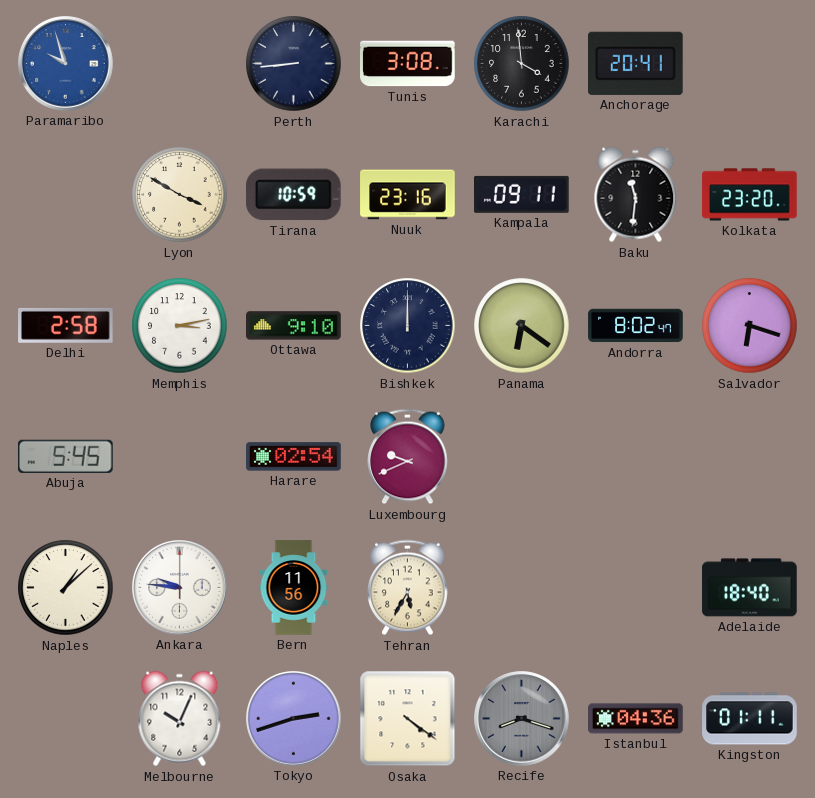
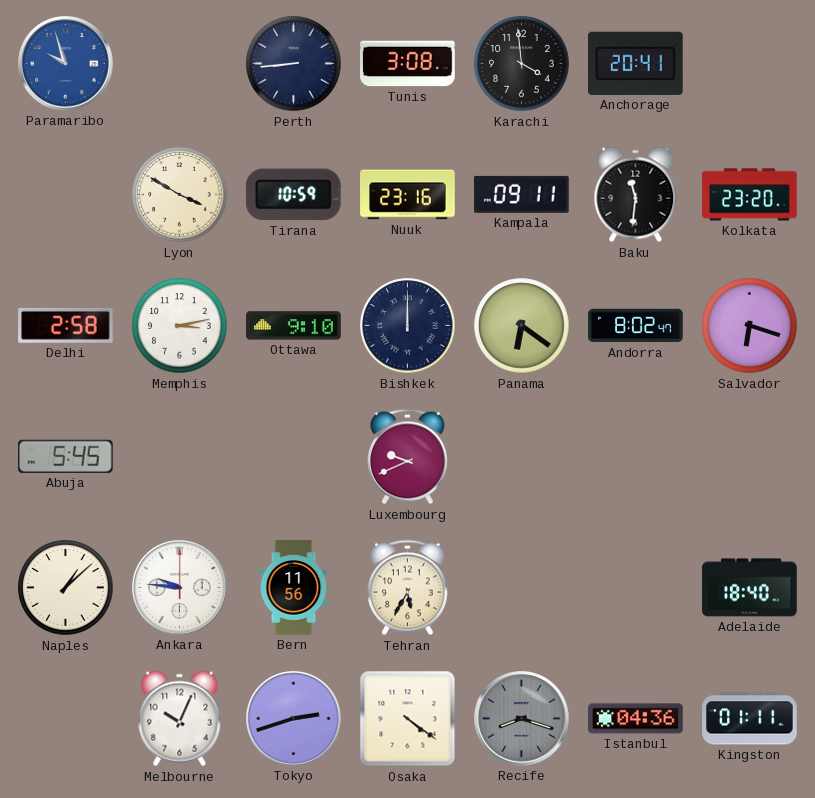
Harare: 02:54 -> none (294, 457)
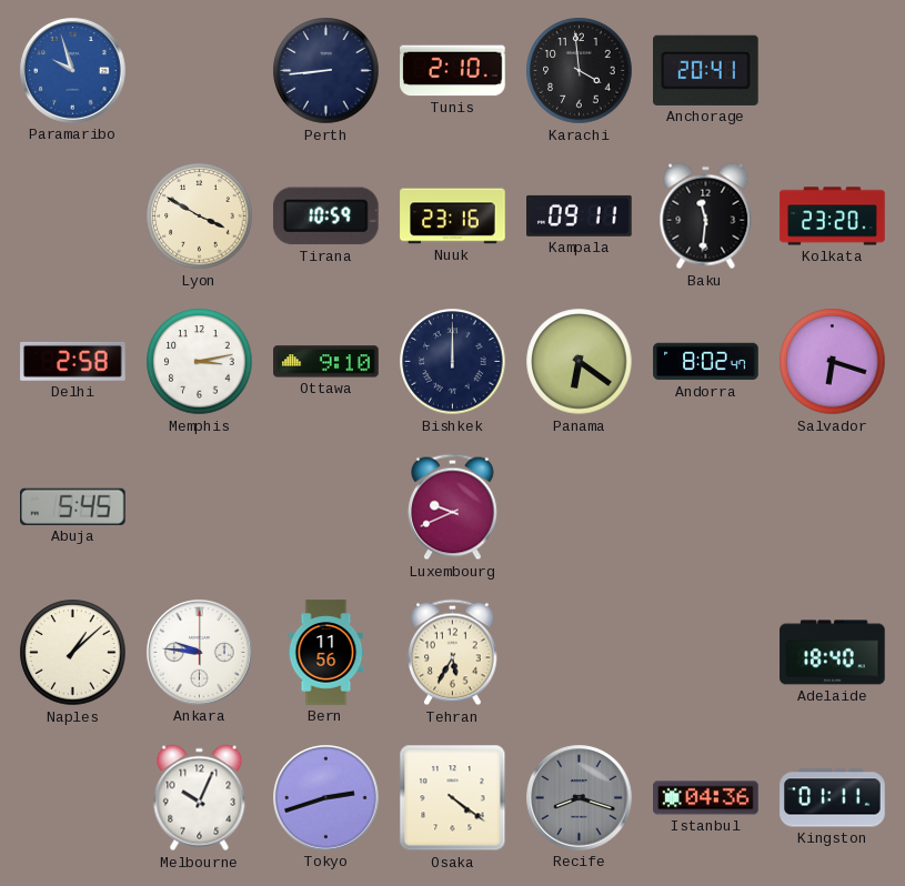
Tunis: 3:08 -> 2:10 (453, 71)
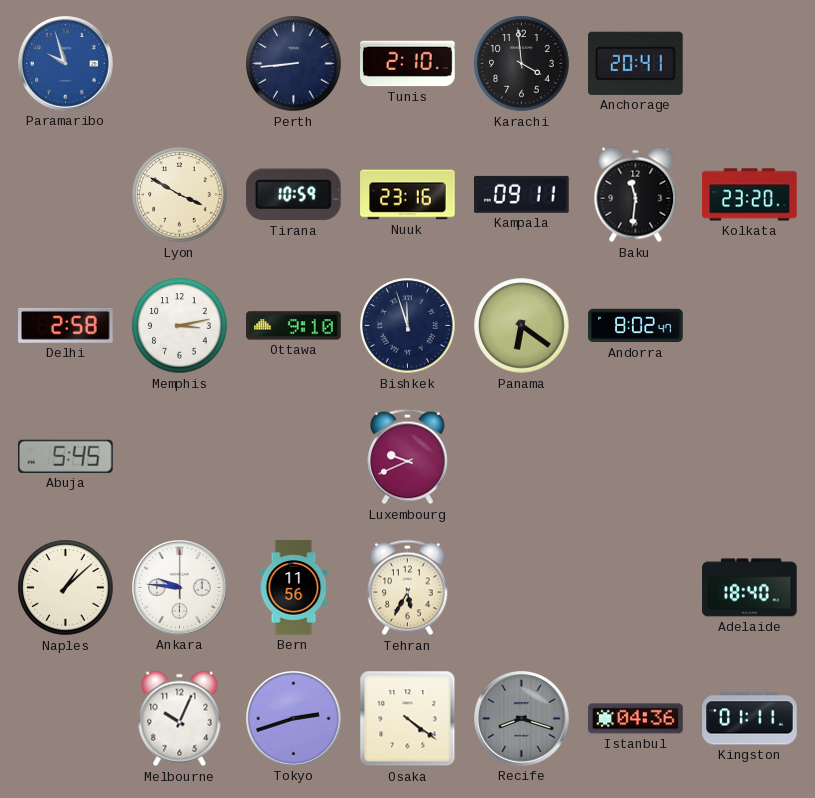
Bishkek: 12:00 -> 11:57 (408, 326)
Salvador: 6:18 -> none (833, 362)
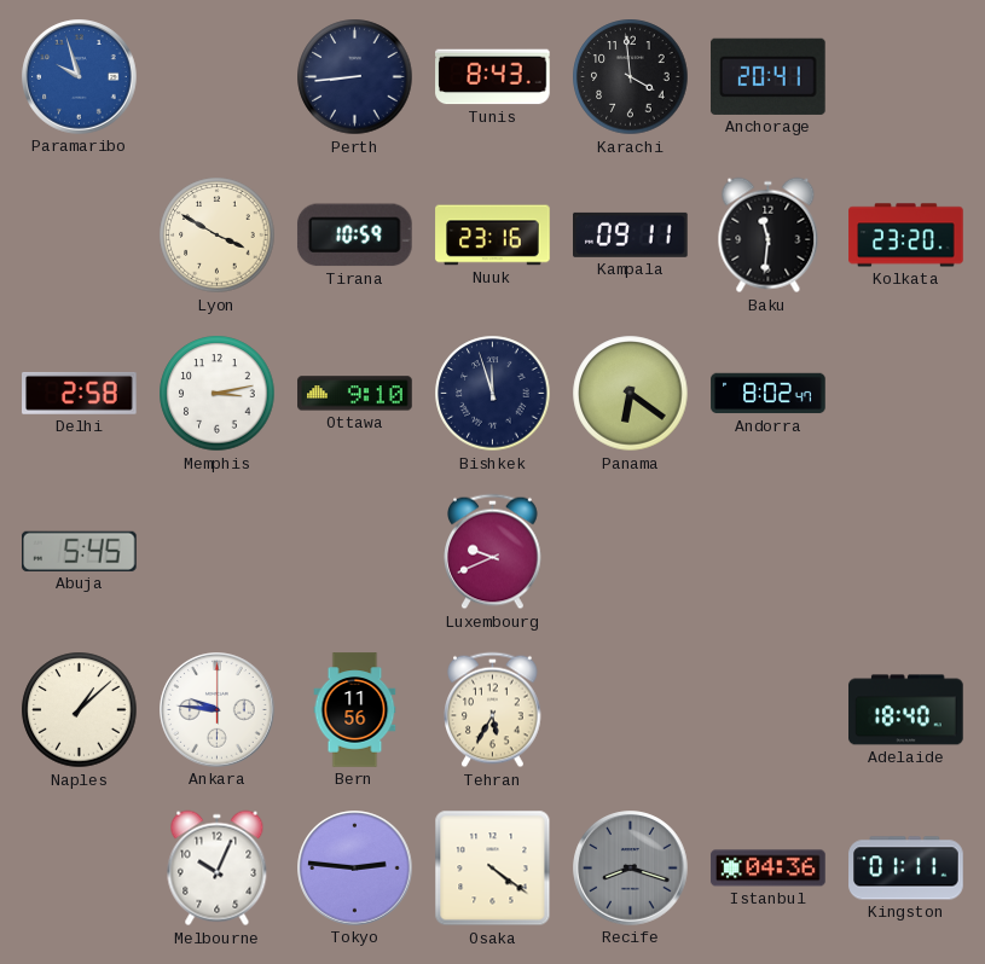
Tunis: 2:10 -> 8:43 (493, 77)
Tokyo: 2:42 -> 2:46 (355, 869)
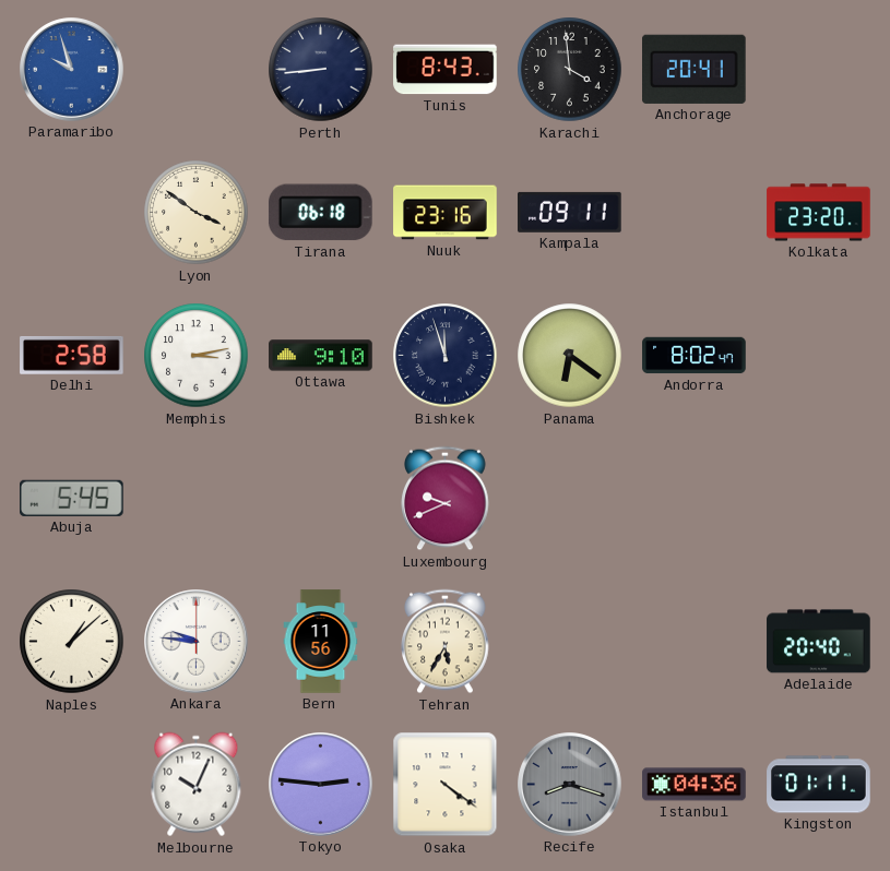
Lyon: 3:50 -> 3:51 (197, 213)
Tirana: 10:59 -> 06:18 (320, 213)
Baku: 11:31 -> none (769, 236)
Adelaide: 18:40 -> 20:40 (819, 642)
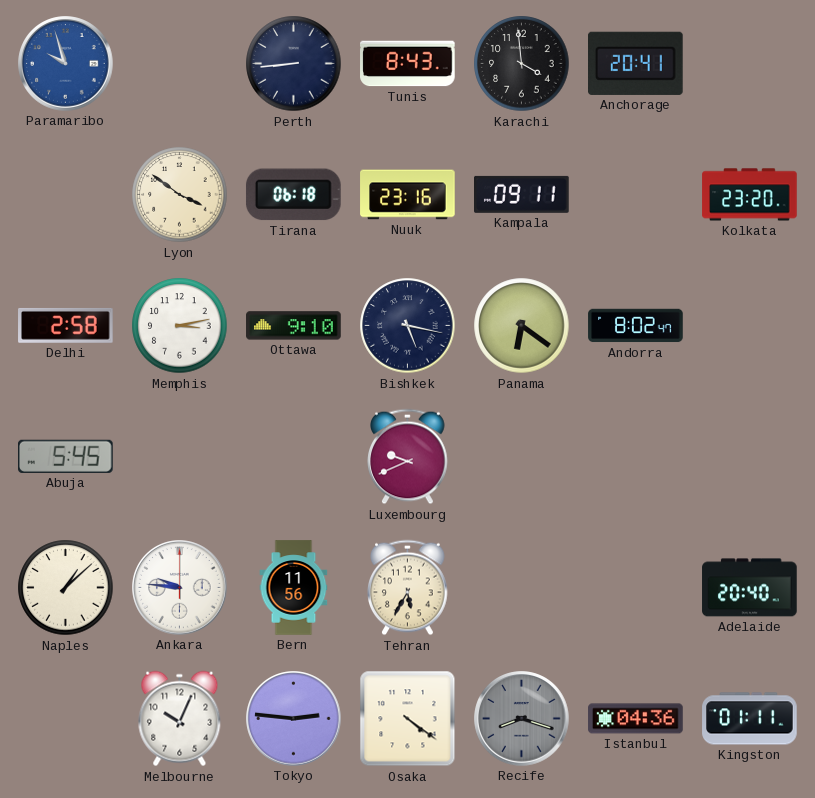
Bishkek: 11:57 -> 5:17 (408, 326)
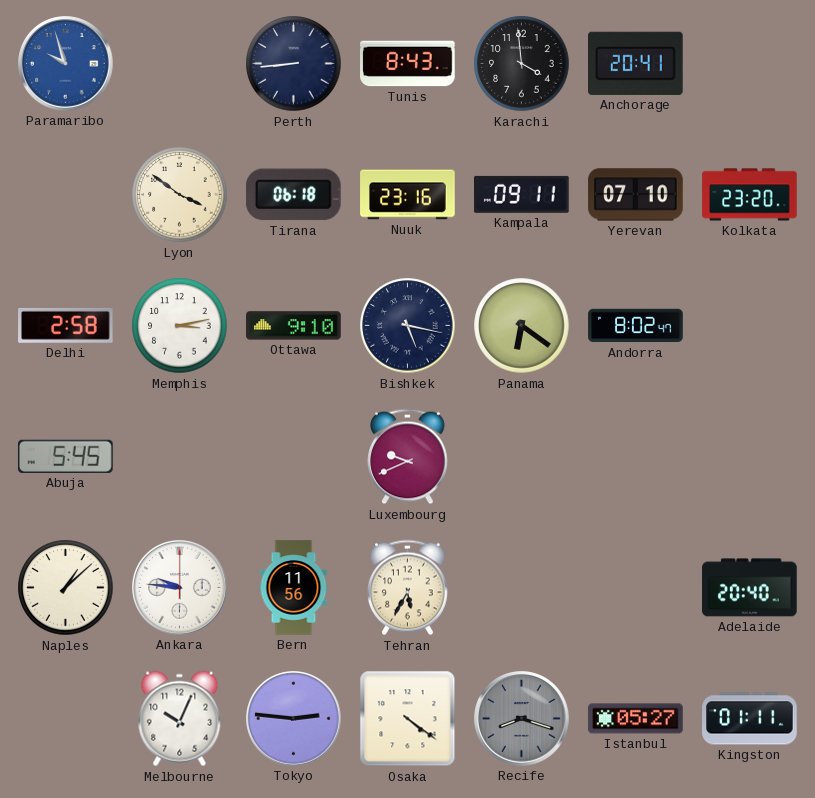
Yerevan: none -> 07:10 (636, 195)
Istanbul: 04:36 -> 05:27 (636, 719)
